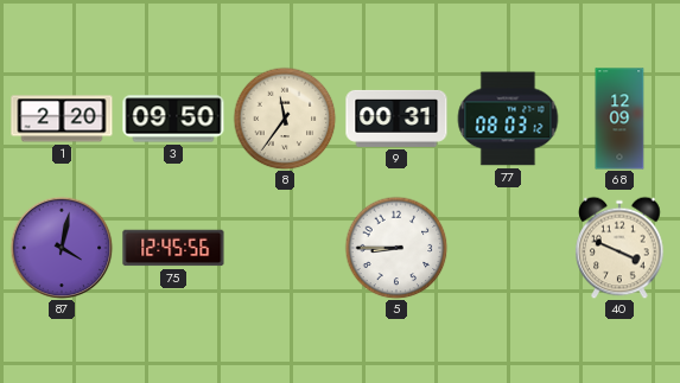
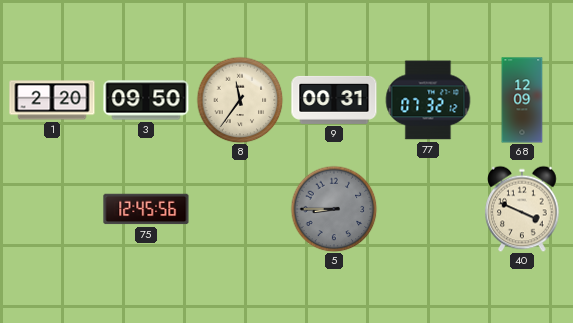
77: 08:03 -> 07:32 (428, 100)
87: 4:02 -> none (62, 248)
5 dial: white -> grey (334, 209)
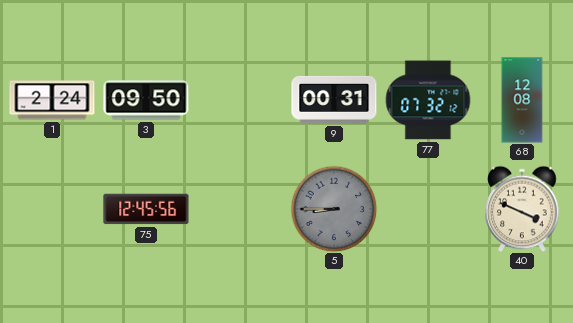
1: 2:20 -> 2:24 (52, 100)
8: 11:36 -> none (240, 100)
68: 12:09 -> 12:08 (522, 100)
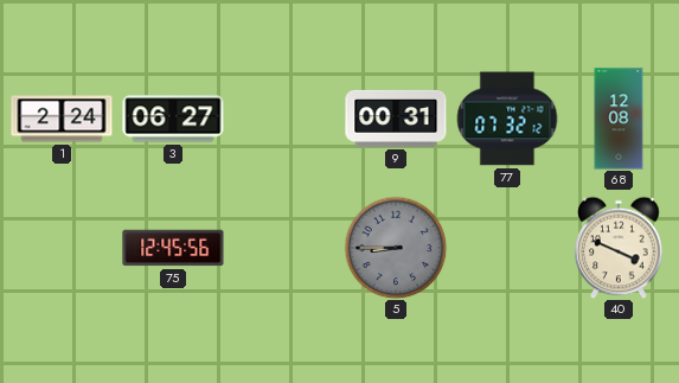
3: 09:50 -> 06:27 (173, 119)
